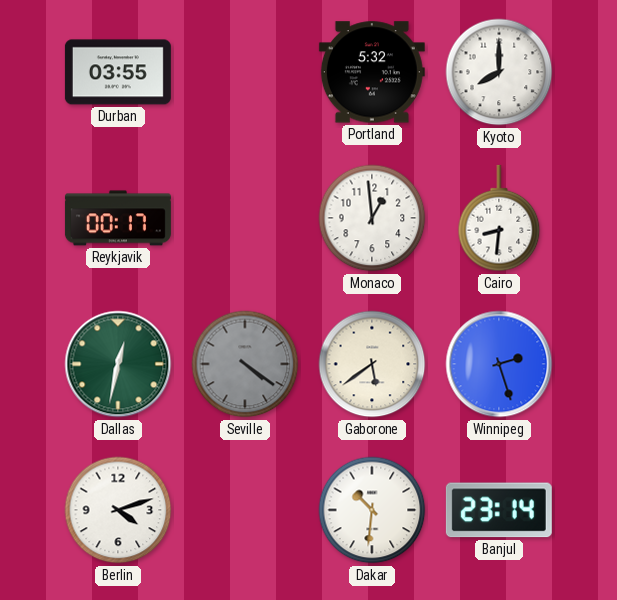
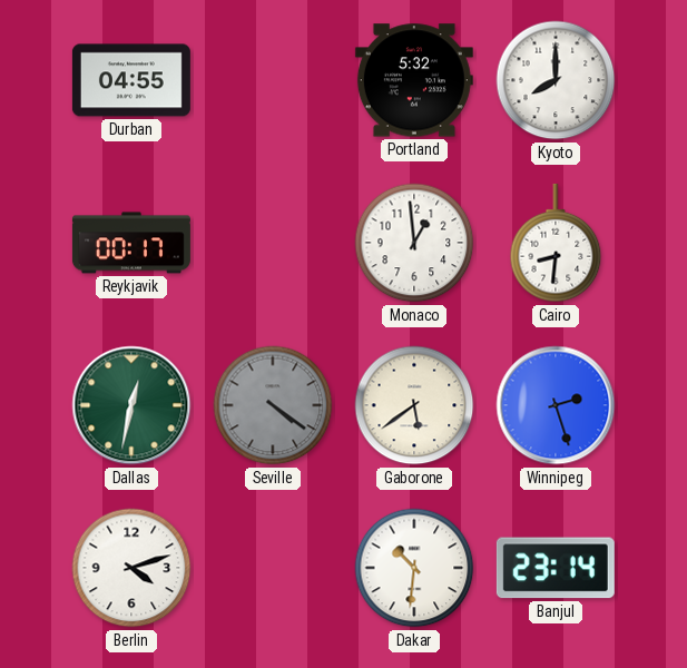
Durban: 03:55 -> 04:55 (131, 80)
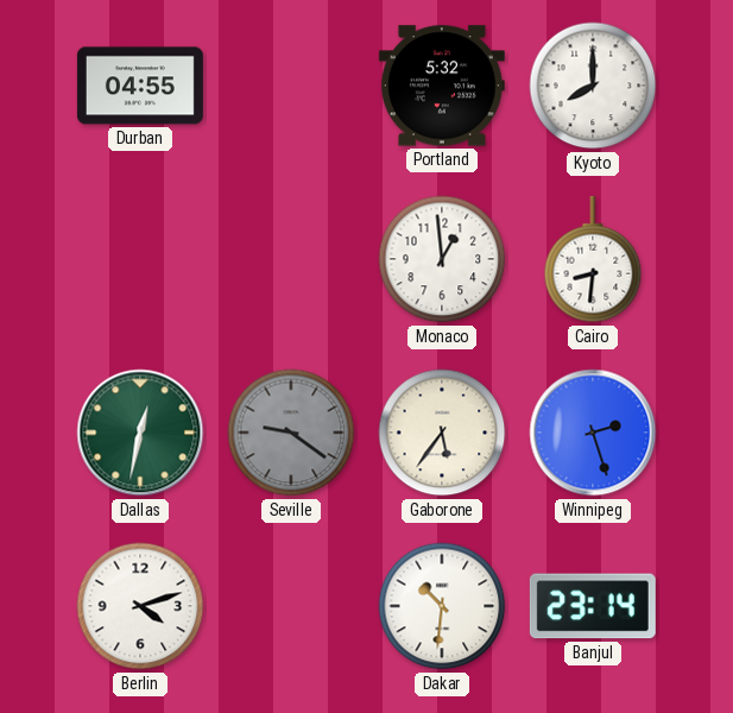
Reykjavik: 00:17 -> none (131, 243)
Seville: 4:21 -> 9:21 (291, 433)
Gaborone: 5:39 -> 5:36 (442, 433)
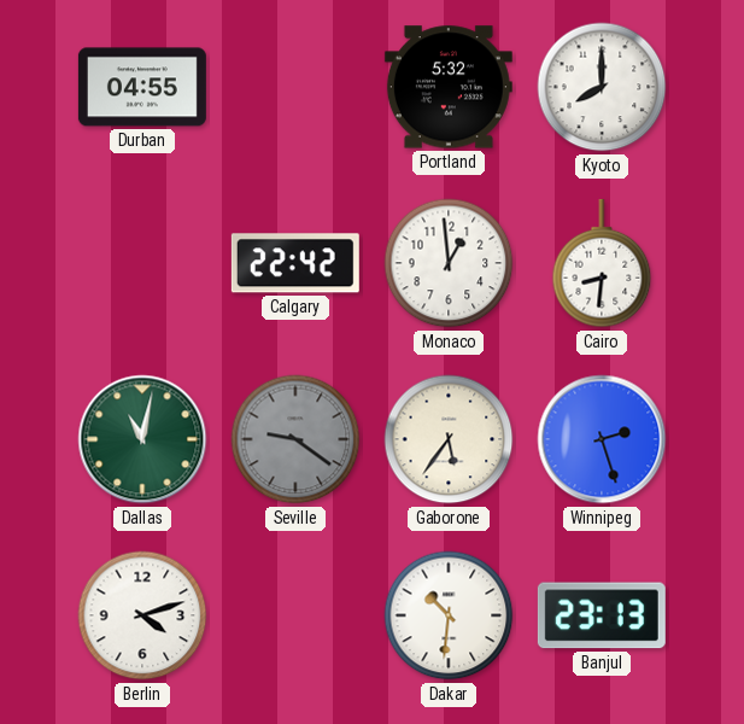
Calgary: none -> 22:42 (295, 263)
Dallas: 12:32 -> 11:02 (142, 439)
Banjul: 23:14 -> 23:13 (602, 615)
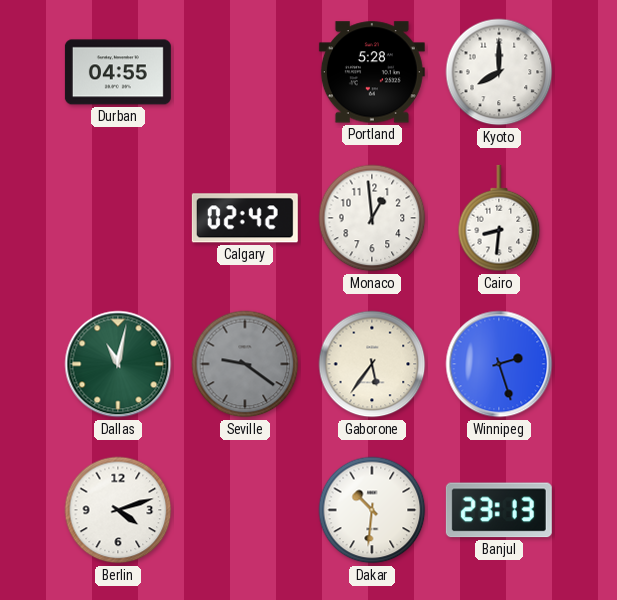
Portland: 5:32 -> 5:28 (372, 72)
Calgary: 22:42 -> 02:42 (245, 218)
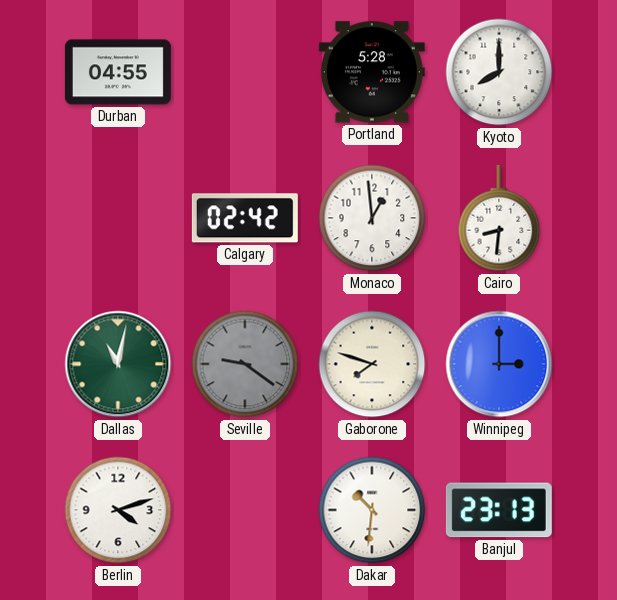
Gaborone: 5:36 -> 7:48 (372, 364)
Winnipeg: 2:27 -> 3:00 (499, 364)
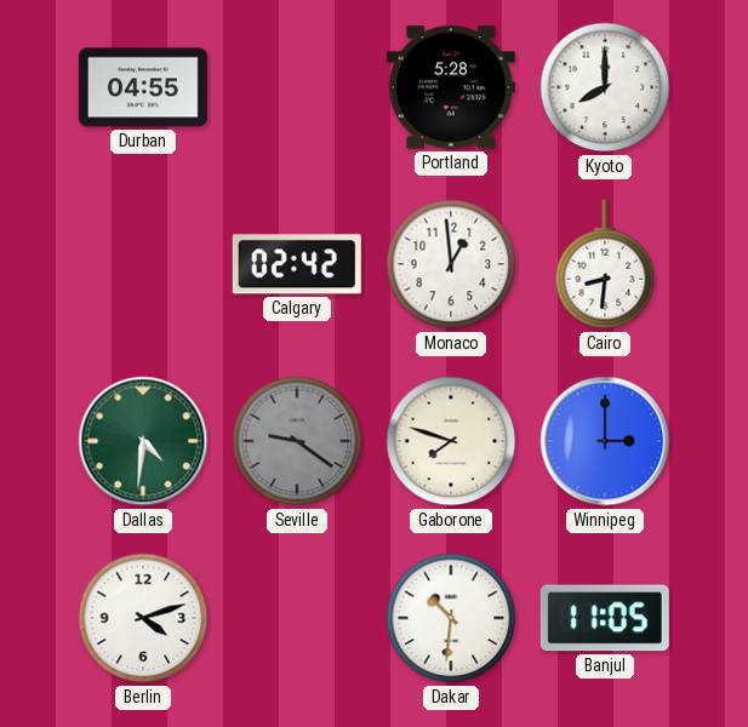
Dallas: 11:02 -> 4:31 (143, 441)
Banjul: 23:13 -> 11:05 (605, 618)
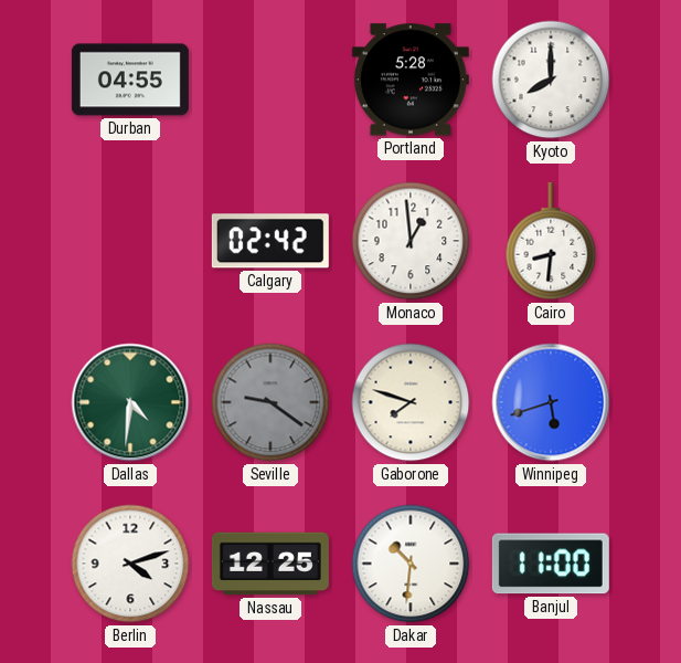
Winnipeg: 3:00 -> 5:42 (551, 402)
Nassau: none -> 12:25 (270, 564)
Banjul: 11:05 -> 11:00 (551, 564)
